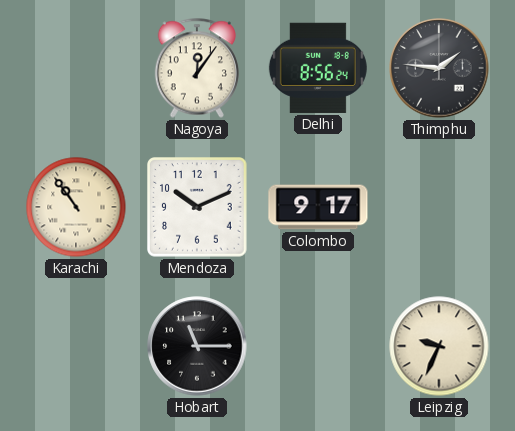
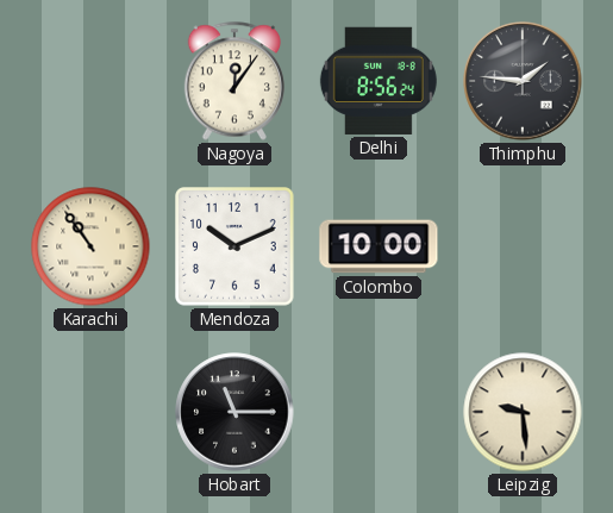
Colombo: 9:17 -> 10:00 (379, 246)
Leipzig: 9:34 -> 9:29 (523, 412)
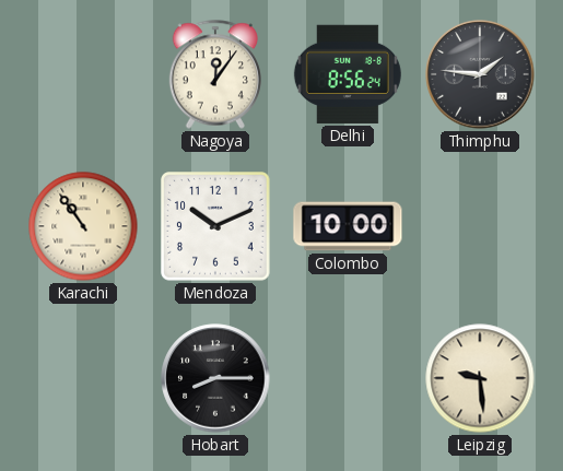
Hobart: 11:15 -> 8:15 (215, 378)
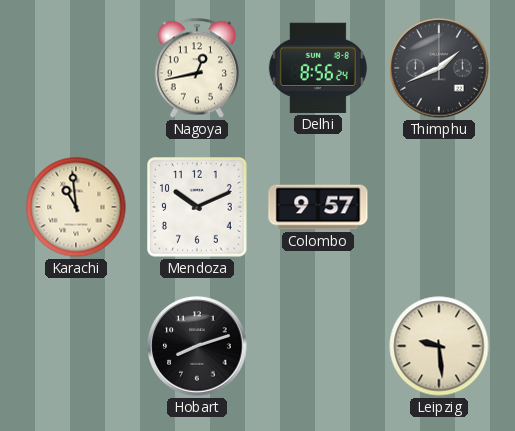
Nagoya: 12:06 -> 12:43 (197, 68)
Thimphu: 1:46 -> 1:41 (439, 68)
Karachi: 10:54 -> 10:59 (76, 207)
Colombo: 10:00 -> 9:57 (318, 207)
Hobart: 8:15 -> 8:12 (197, 346)
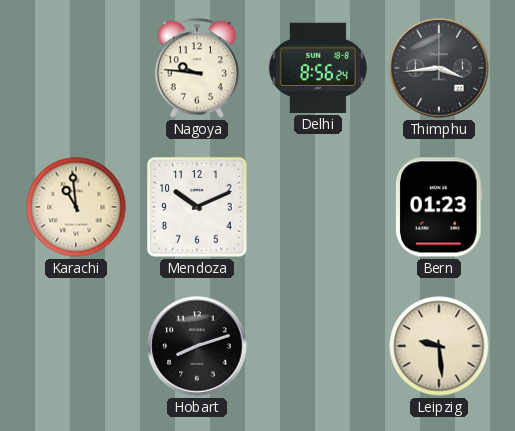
Nagoya: 12:43 -> 9:46 (197, 68)
Thimphu: 1:41 -> 3:44 (439, 68)
Colombo: 9:57 -> none (318, 207)
Bern: none -> 01:23 (440, 207)
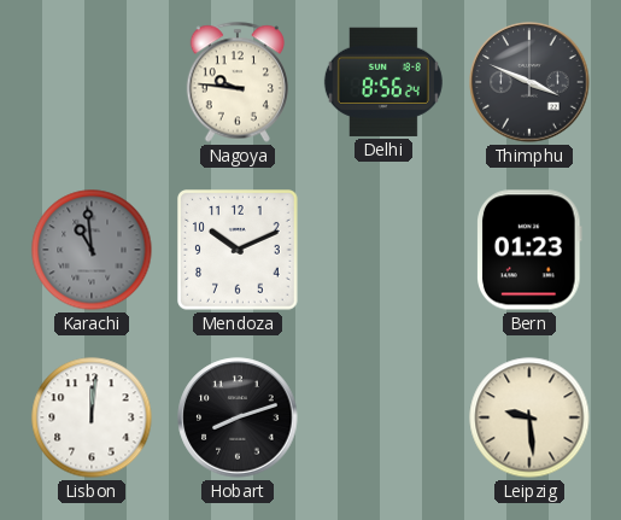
Thimphu: 3:44 -> 3:49 (529, 82)
Karachi dial: cream -> grey (92, 250)
Lisbon: none -> 12:01 (92, 417)
